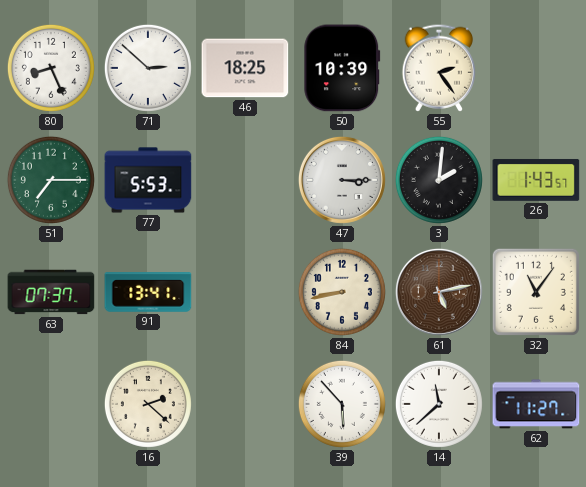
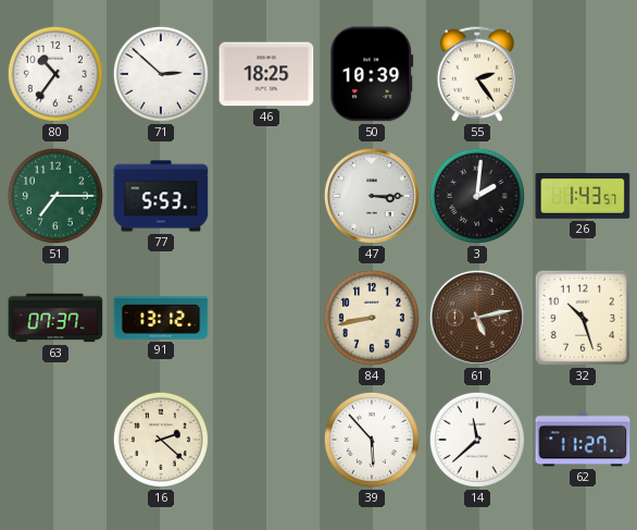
80: 8:26 -> 10:36 (55, 74)
91: 13:41 -> 13:12 (161, 318)
32: 11:06 -> 10:27 (583, 318)
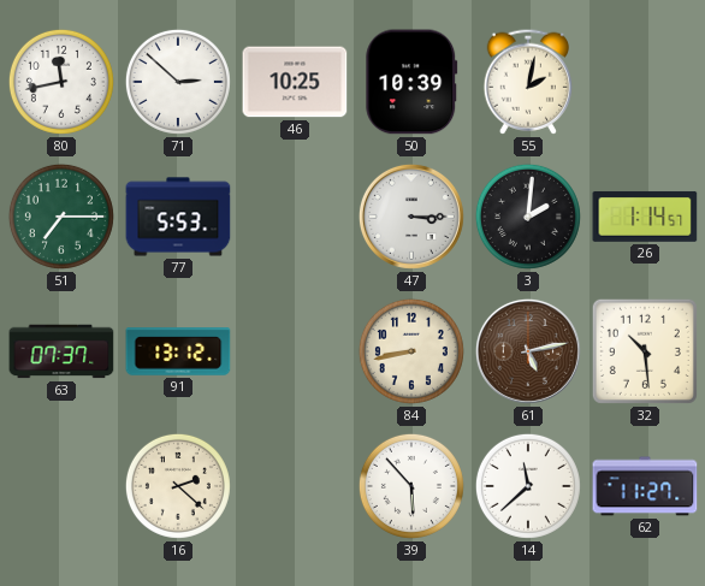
80: 10:36 -> 11:43 (61, 82)
46: 18:25 -> 10:25 (295, 82)
55: 2:24 -> 2:02 (527, 82)
26: 1:43 -> 1:14 (645, 217)
32: 10:27 -> 10:29 (645, 351)
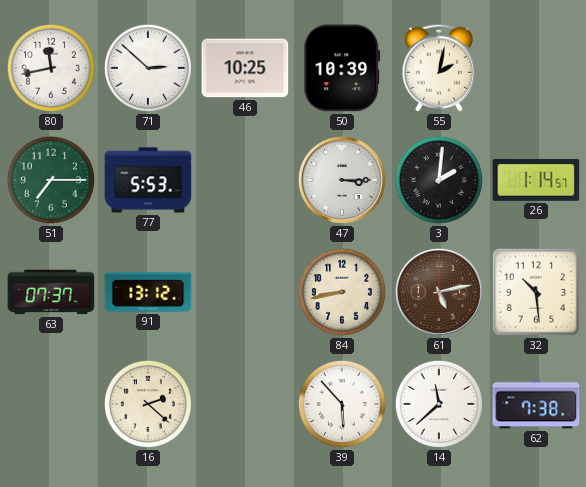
62: 11:27 -> 7:38 (536, 404)
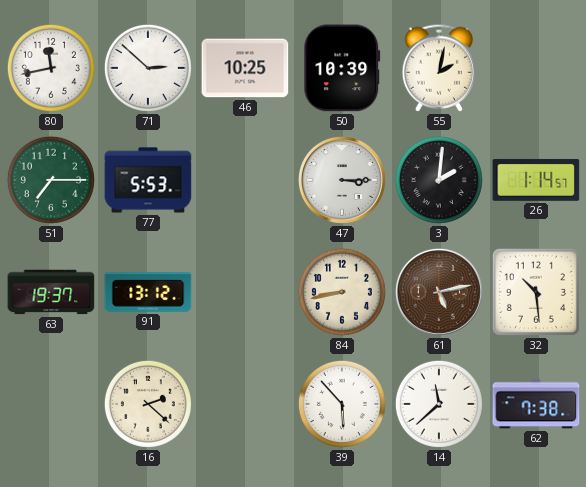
63: 07:37 -> 19:37 (51, 292)
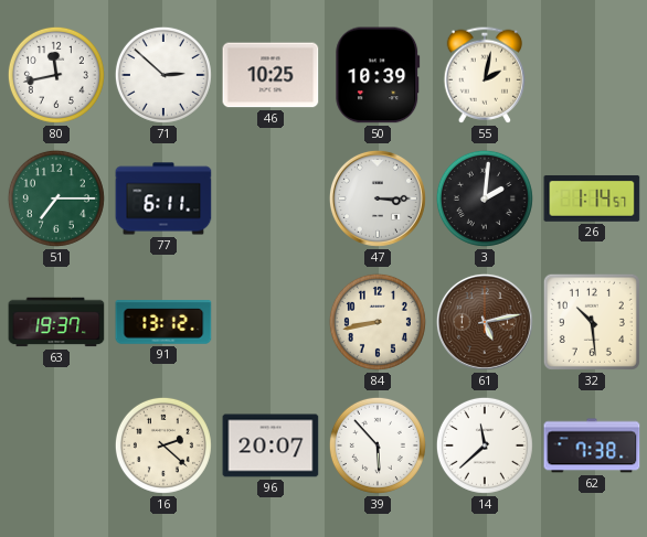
77: 5:53 -> 6:11 (163, 198)
96: none -> 20:07 (271, 445)
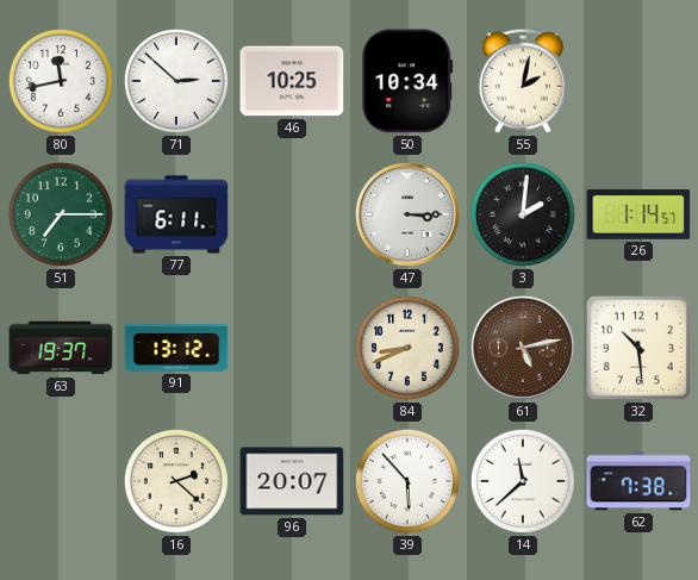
50: 10:39 -> 10:34 (407, 81)
84: 8:43 -> 8:41 (407, 348)
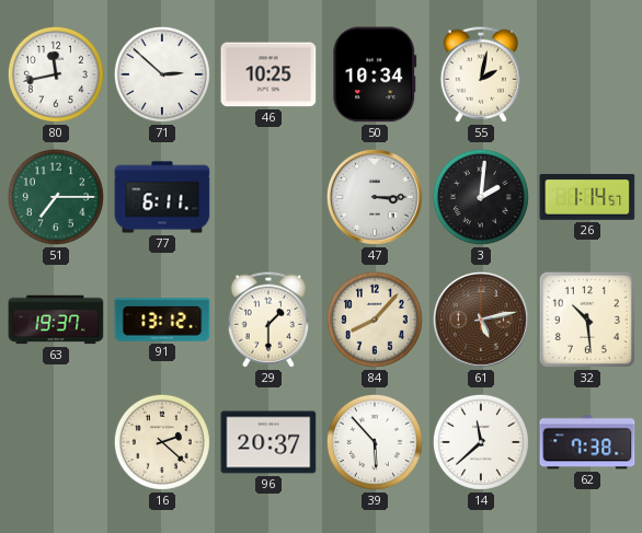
29: none -> 1:30 (267, 320)
84: 8:41 -> 8:07 (375, 320)
96: 20:07 -> 20:37 (268, 442)
